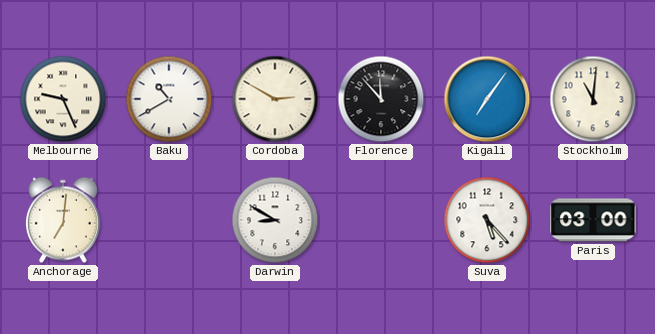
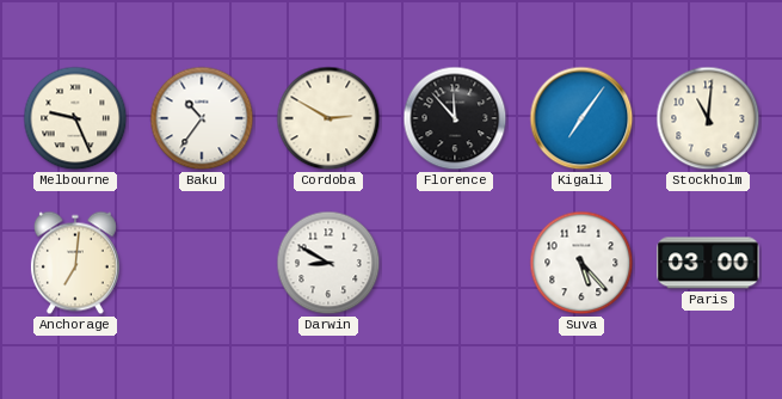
Baku: 10:40 -> 10:36 (202, 118)
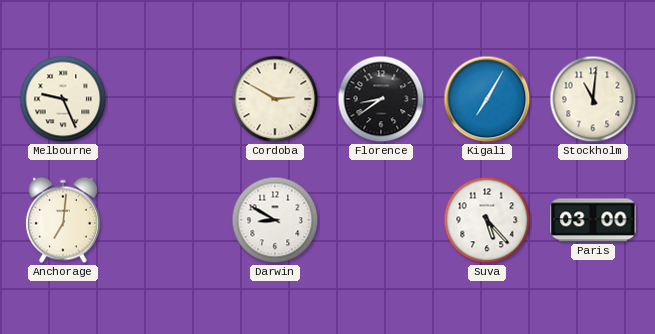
Baku: 10:36 -> none (202, 118)
Florence: 11:53 -> 8:39 (381, 99)
Kigali: 7:06 -> 7:05 (487, 99)
